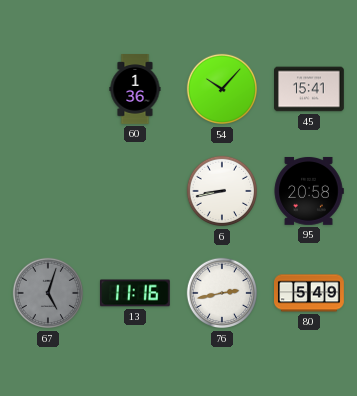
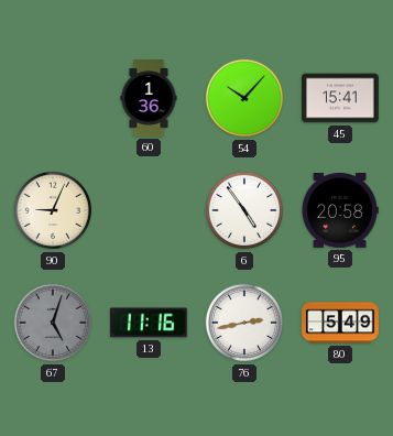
90: none -> 9:04 (53, 210)
6: 8:43 -> 4:54 (244, 210)
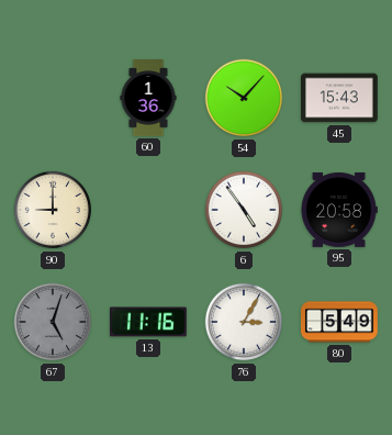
45: 15:41 -> 15:43 (340, 98)
90: 9:04 -> 9:00 (53, 210)
76: 2:43 -> 3:05 (244, 322)
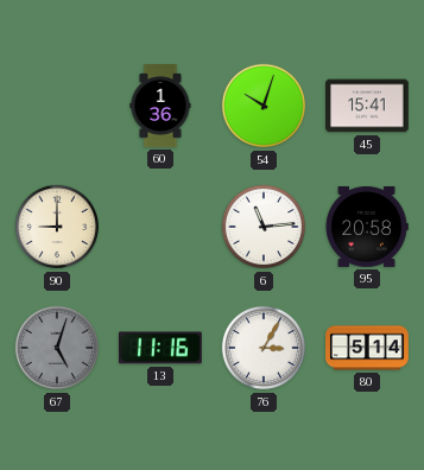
54: 10:07 -> 10:03 (264, 106)
45: 15:43 -> 15:41 (368, 106)
6: 4:54 -> 11:14 (264, 227)
80: 5:49 -> 5:14 (368, 348)
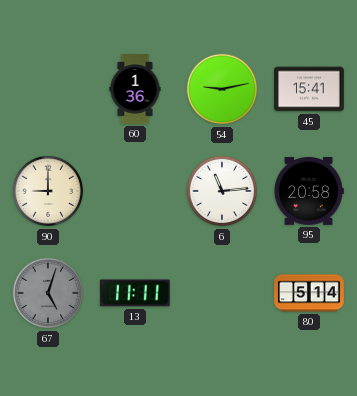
54: 10:03 -> 9:13 (222, 89)
13: 11:16 -> 11:11 (135, 293)
76: 3:05 -> none (264, 348)
